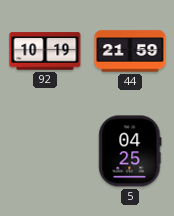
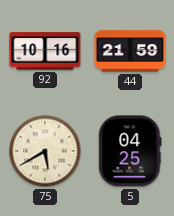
92: 10:19 -> 10:16 (45, 51)
75: none -> 5:40 (45, 151)
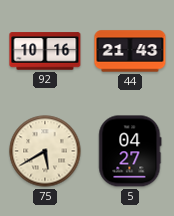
44: 21:59 -> 21:43 (130, 51)
5: 04:25 -> 04:27 (130, 151)
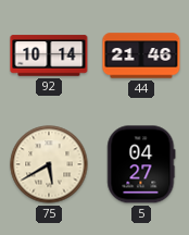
92: 10:16 -> 10:14 (49, 55)
44: 21:43 -> 21:46 (141, 55)
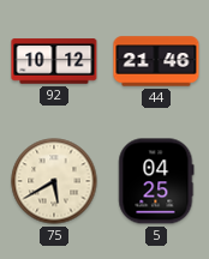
92: 10:14 -> 10:12 (54, 61)
5: 04:27 -> 04:25 (156, 181)
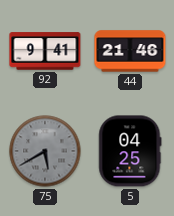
92: 10:12 -> 9:41 (45, 51)
75 dial: cream -> grey (45, 151)
